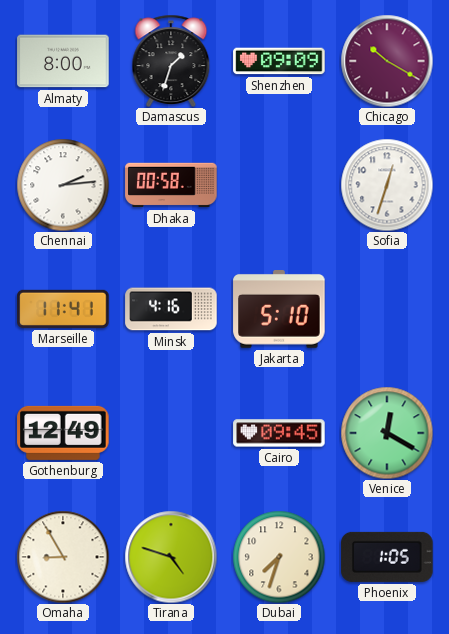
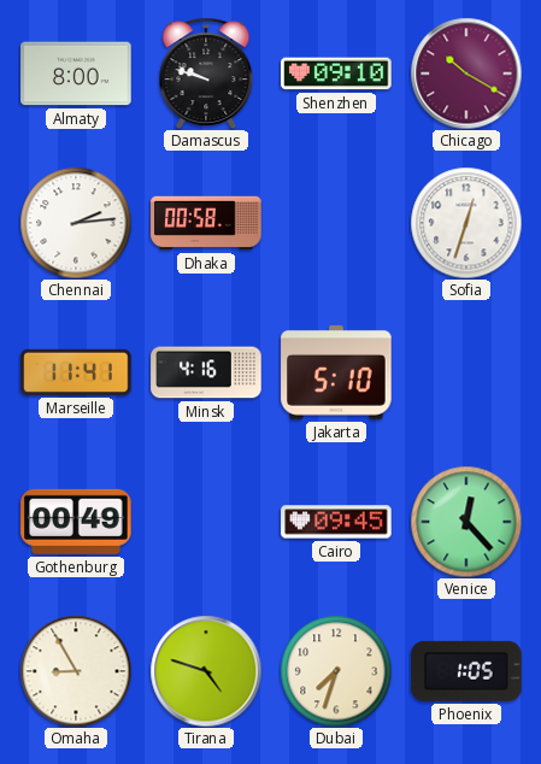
Damascus: 1:33 -> 9:48 (206, 72)
Shenzhen: 09:09 -> 09:10 (336, 74)
Gothenburg: 12:49 -> 00:49 (76, 522)
Venice: 12:20 -> 12:23 (466, 522)
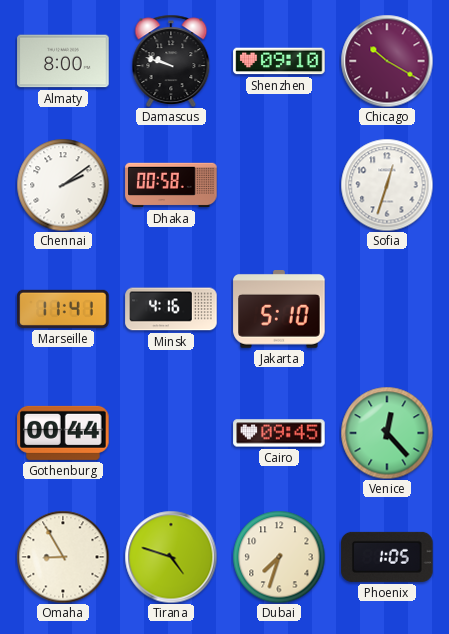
Chennai: 2:14 -> 2:09 (63, 185)
Gothenburg: 00:49 -> 00:44 (63, 433)
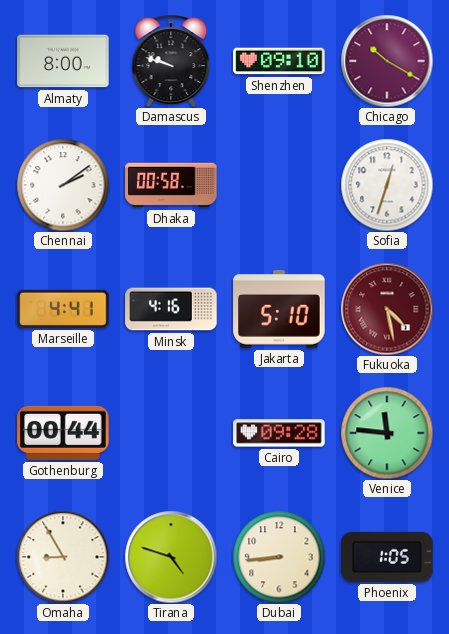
Marseille: 11:41 -> 4:41 (63, 309)
Fukuoka: none -> 4:28 (387, 309)
Cairo: 09:45 -> 09:28 (279, 433)
Venice: 12:23 -> 11:46 (387, 433)
Dubai: 7:33 -> 8:44 (279, 557)
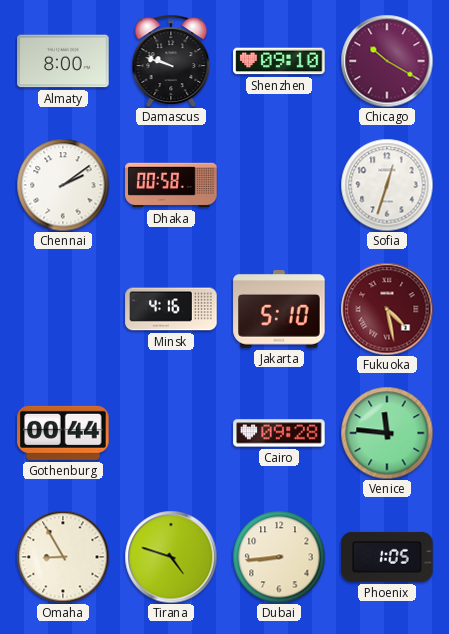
Marseille: 4:41 -> none (63, 309)
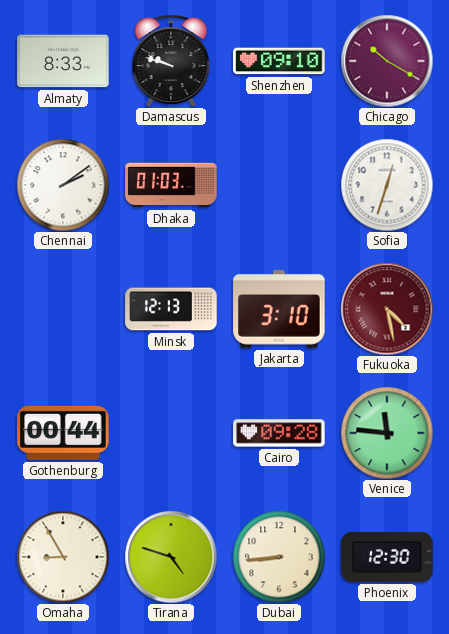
Almaty: 8:00 -> 8:33 (63, 61)
Dhaka: 00:58 -> 01:03 (171, 185)
Minsk: 4:16 -> 12:13 (171, 309)
Jakarta: 5:10 -> 3:10 (279, 310)
Phoenix: 1:05 -> 12:30 (387, 557)
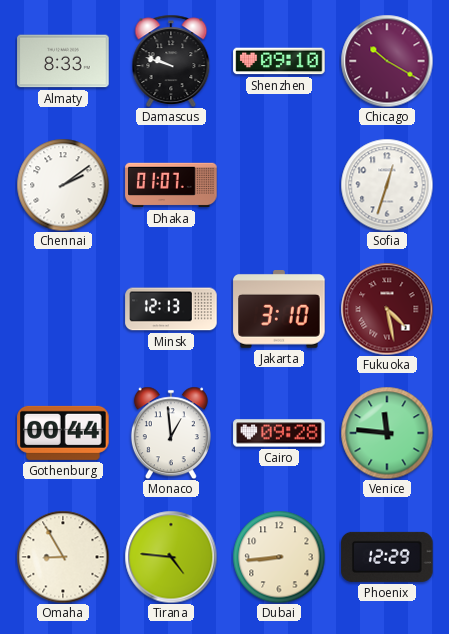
Dhaka: 01:03 -> 01:07 (171, 185)
Monaco: none -> 12:59 (171, 433)
Tirana: 4:48 -> 4:46 (171, 557)
Phoenix: 12:30 -> 12:29 (387, 557)
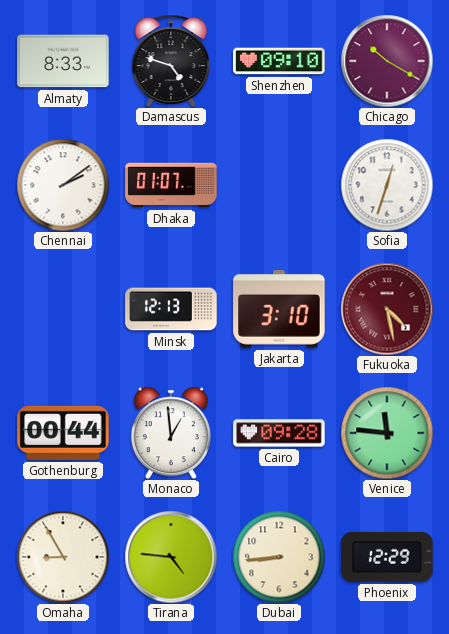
Damascus: 9:48 -> 4:48 (171, 60)
